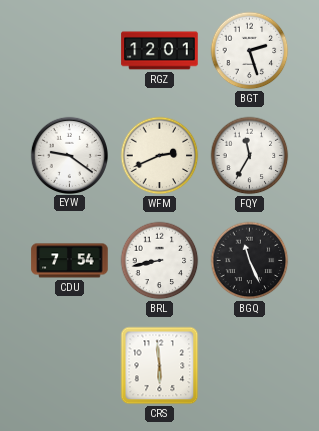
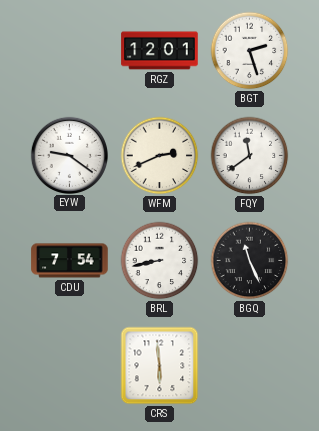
FQY: 11:35 -> 11:39 (250, 156)
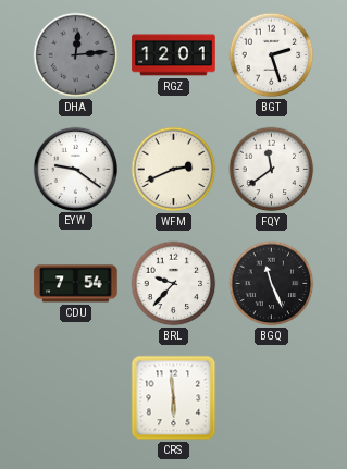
DHA: none -> 12:14 (76, 55)
BRL: 8:43 -> 9:37 (174, 284)
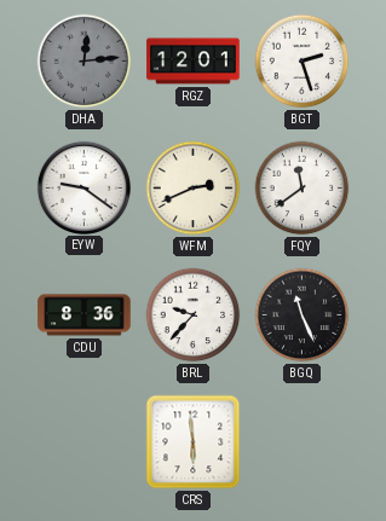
CDU: 7:54 -> 8:36 (85, 316)
